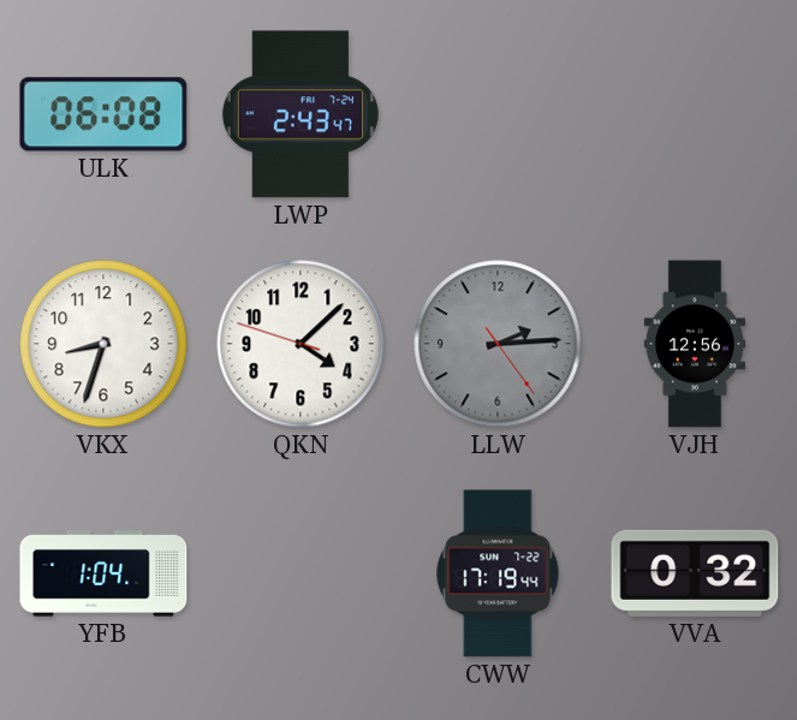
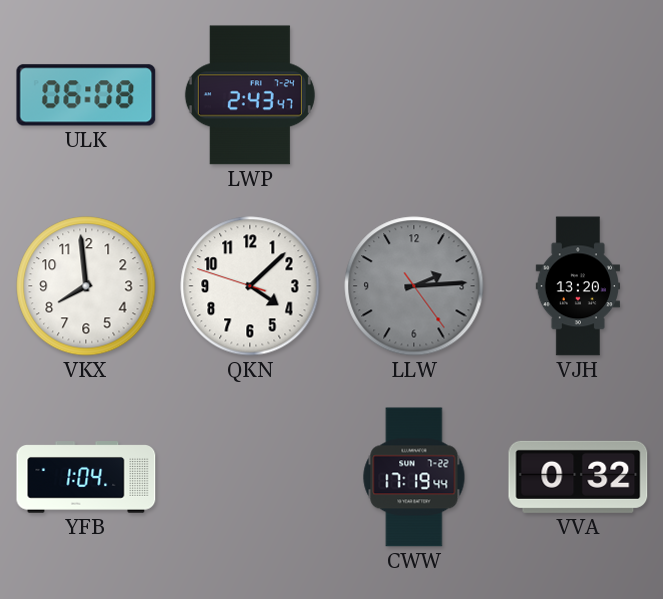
VKX: 8:33 -> 7:59 (86, 286)
VJH: 12:56 -> 13:20 (578, 286)
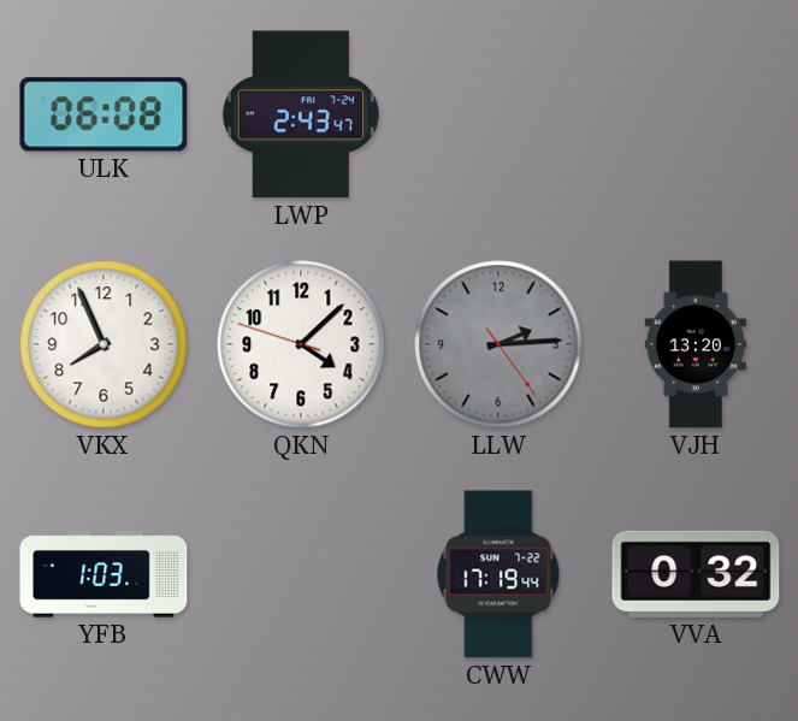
VKX: 7:59 -> 7:56 (104, 344)
YFB: 1:04 -> 1:03 (104, 574)
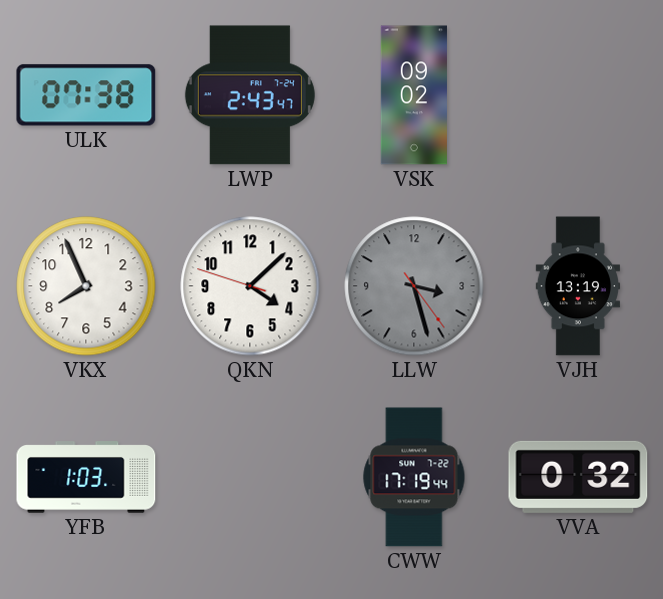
ULK: 06:08 -> 07:38 (86, 95)
VSK: none -> 09:02 (414, 95)
LLW: 2:14 -> 3:27 (414, 286)
VJH: 13:20 -> 13:19 (578, 286)
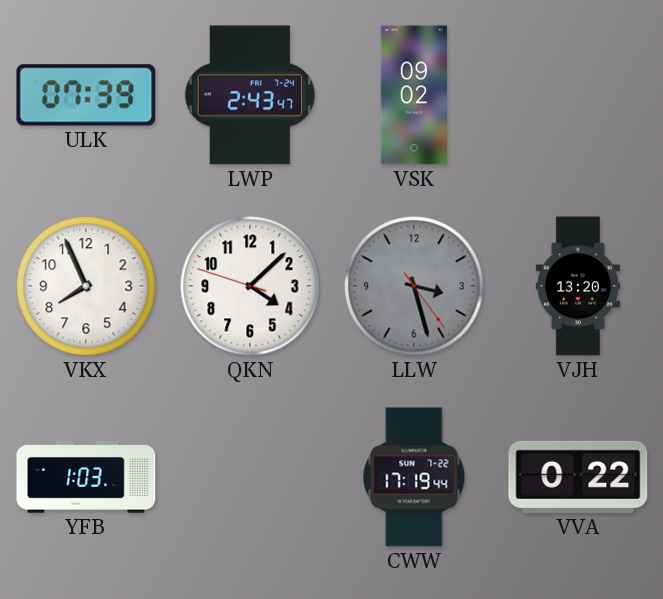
ULK: 07:38 -> 07:39 (86, 95)
VJH: 13:19 -> 13:20 (578, 286)
VVA: 0:32 -> 0:22 (578, 477)
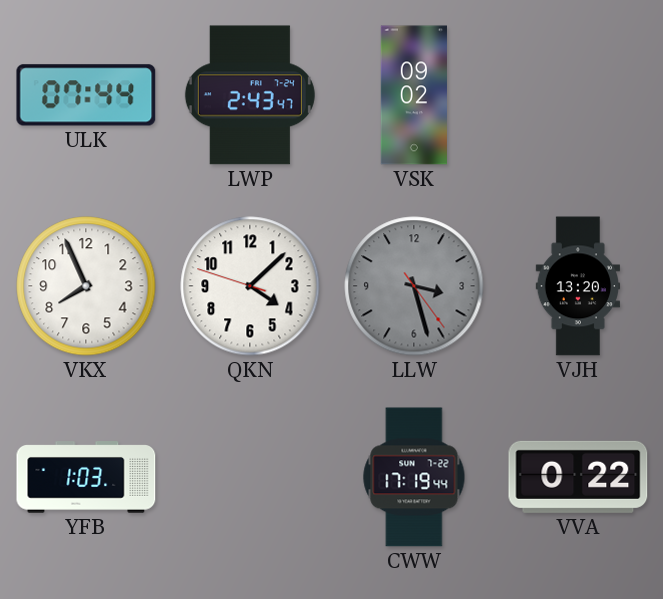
ULK: 07:39 -> 07:44 (86, 95)
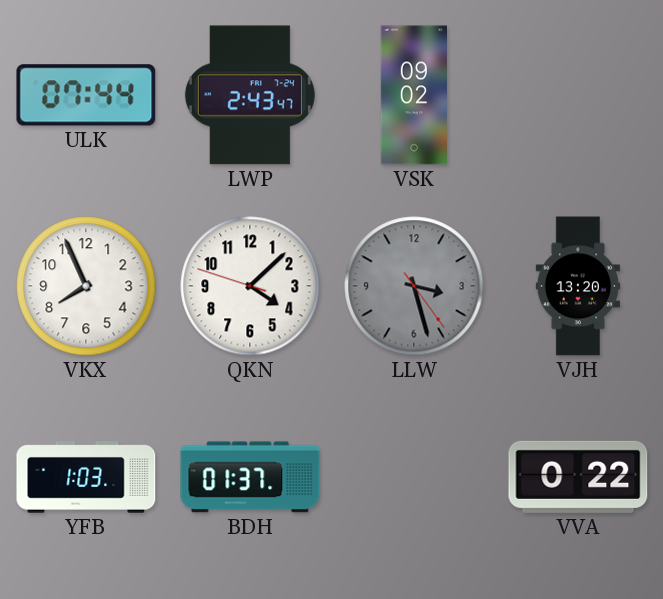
BDH: none -> 01:37 (250, 477)
CWW: 17:19 -> none (414, 477)
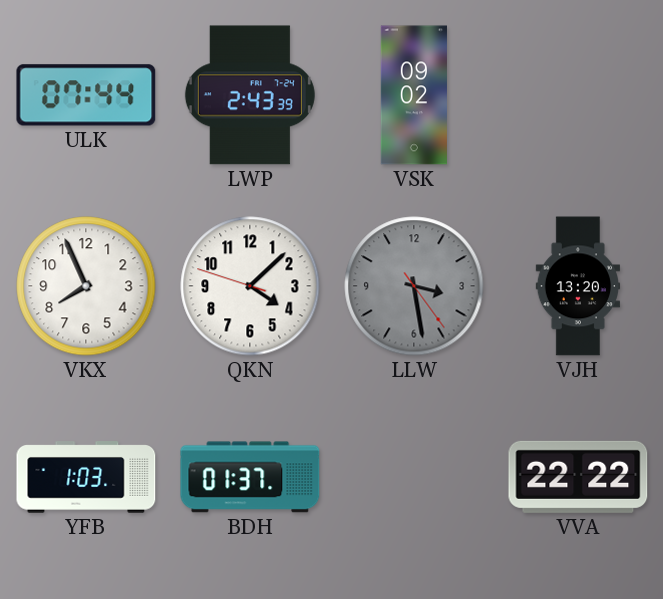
LWP: 2:43:47 -> 2:43:39 (250, 95)
LLW: 3:27 -> 3:28 (414, 286)
VVA: 0:22 -> 22:22 (578, 477)
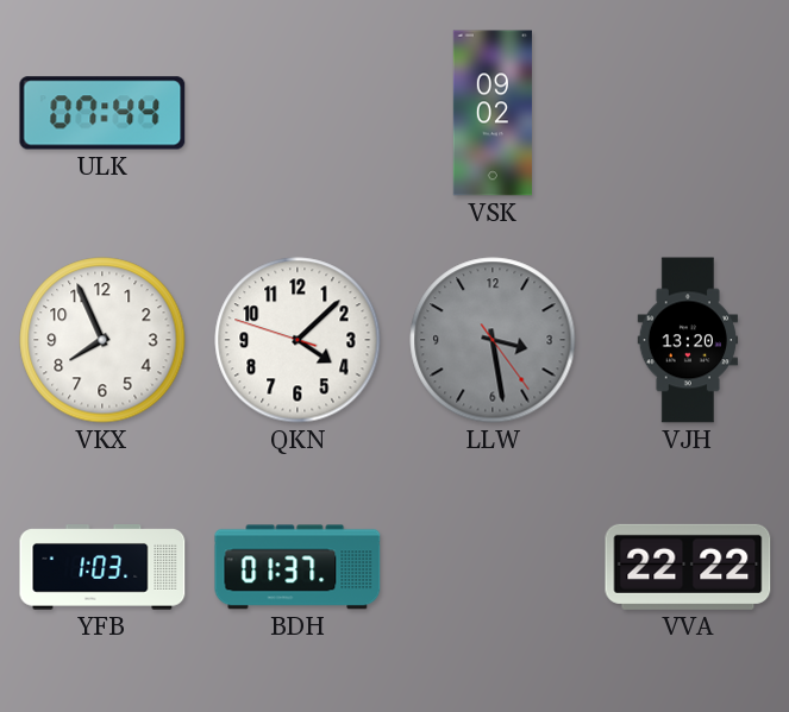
LWP: 2:43 -> none (250, 95)
